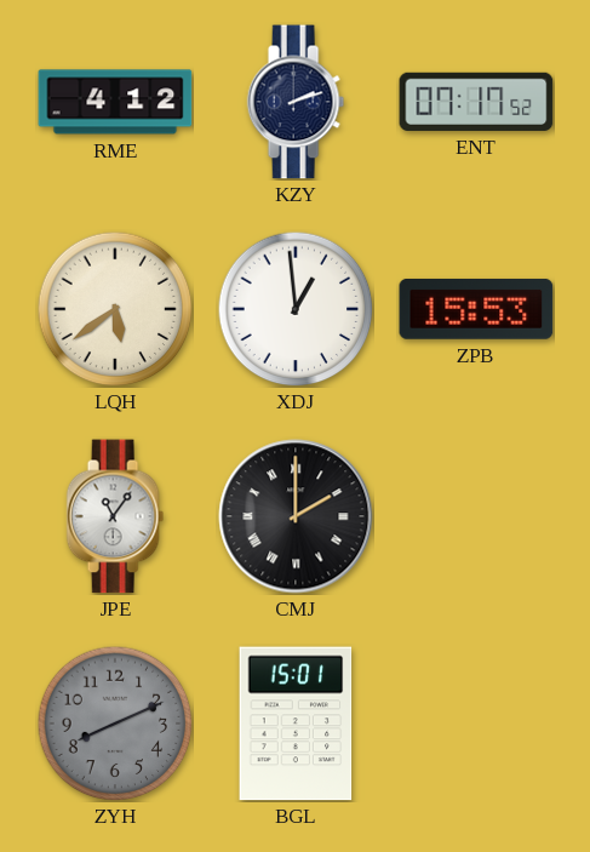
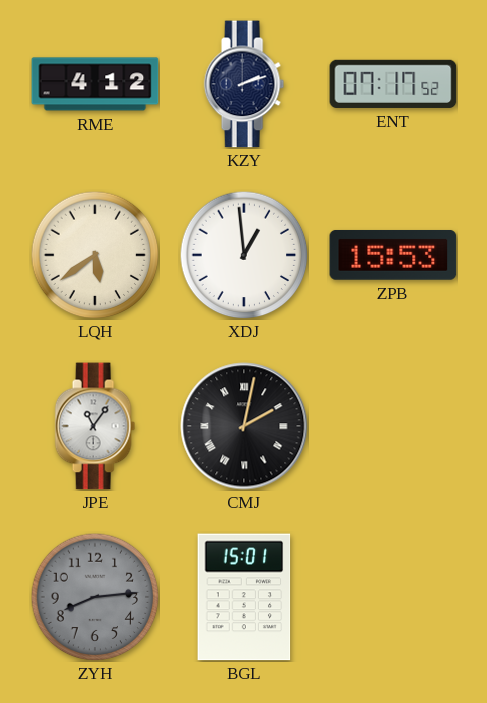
CMJ: 2:00 -> 2:02 (244, 426)
ZYH: 8:11 -> 8:14 (95, 597)
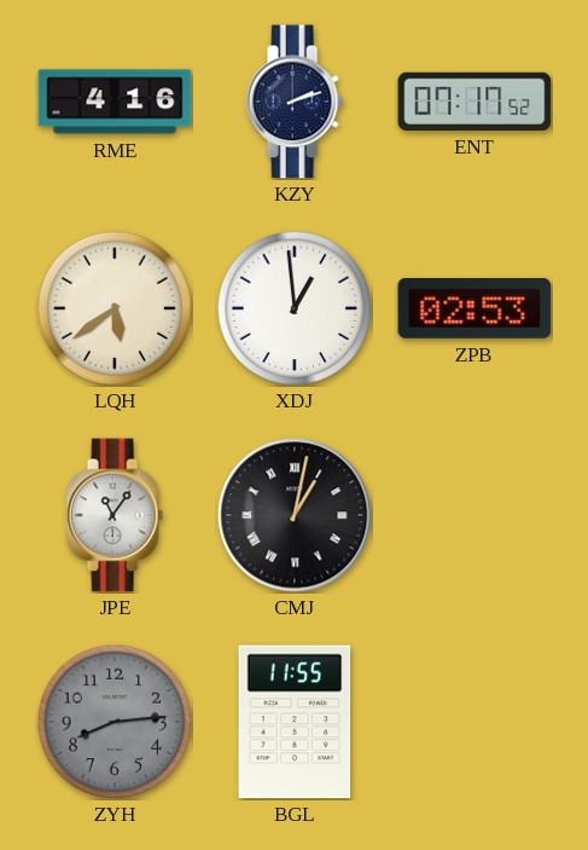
RME: 4:12 -> 4:16 (115, 102)
ZPB: 15:53 -> 02:53 (475, 308)
CMJ: 2:02 -> 1:02 (295, 515)
BGL: 15:01 -> 11:55 (295, 722)
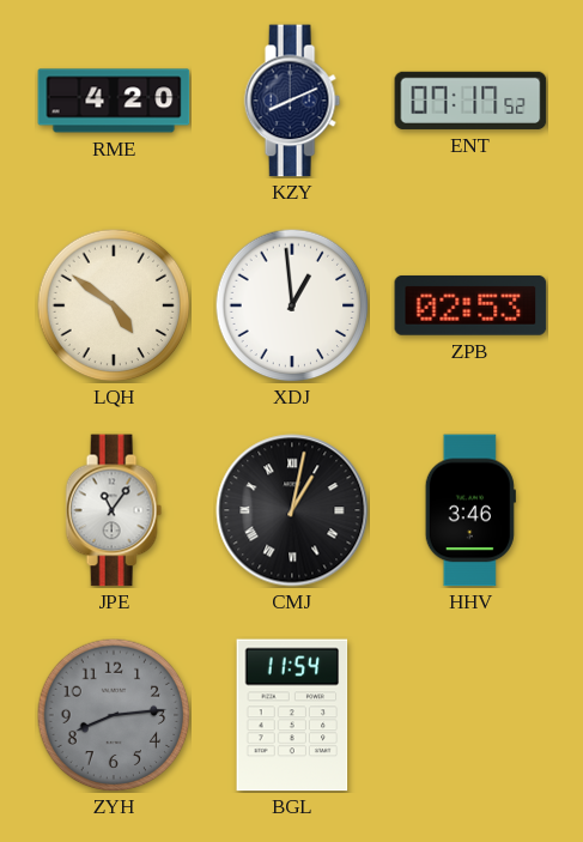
RME: 4:16 -> 4:20 (114, 101)
KZY: 2:12 -> 8:11 (292, 101)
LQH: 5:39 -> 4:51 (114, 305)
HHV: none -> 3:46 (470, 510)
BGL: 11:55 -> 11:54 (292, 715)
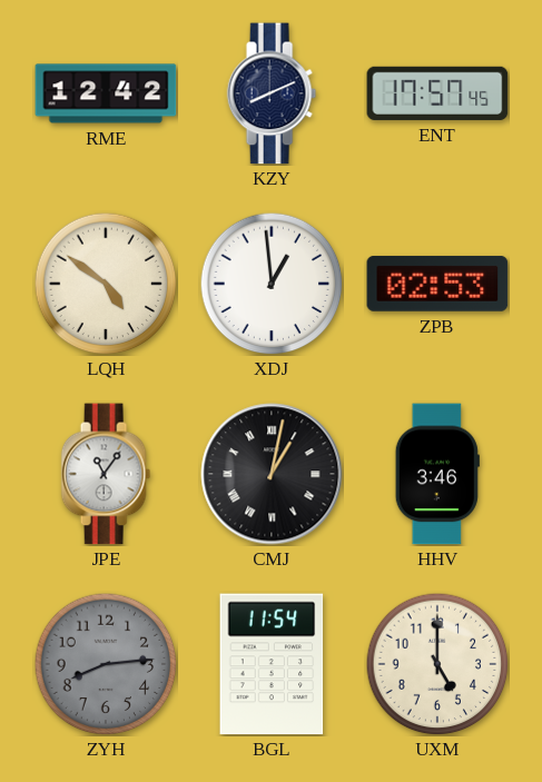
RME: 4:20 -> 12:42 (106, 93)
ENT: 07:17 -> 17:57 (437, 93)
UXM: none -> 5:00 (437, 664)
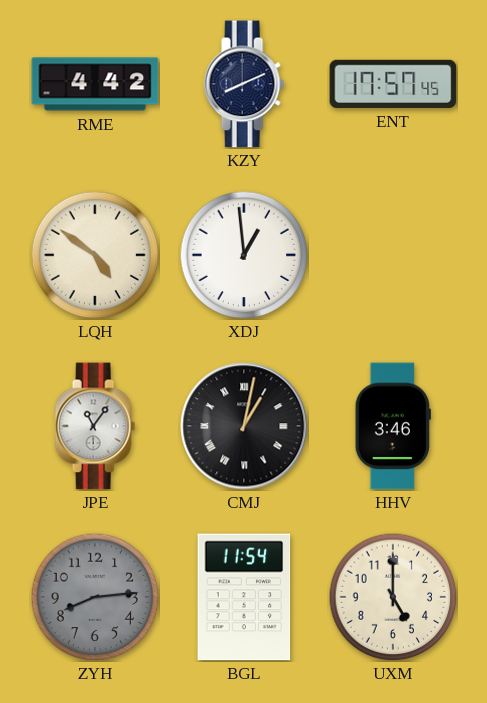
RME: 12:42 -> 4:42 (95, 84)
ZPB: 02:53 -> none (437, 284)
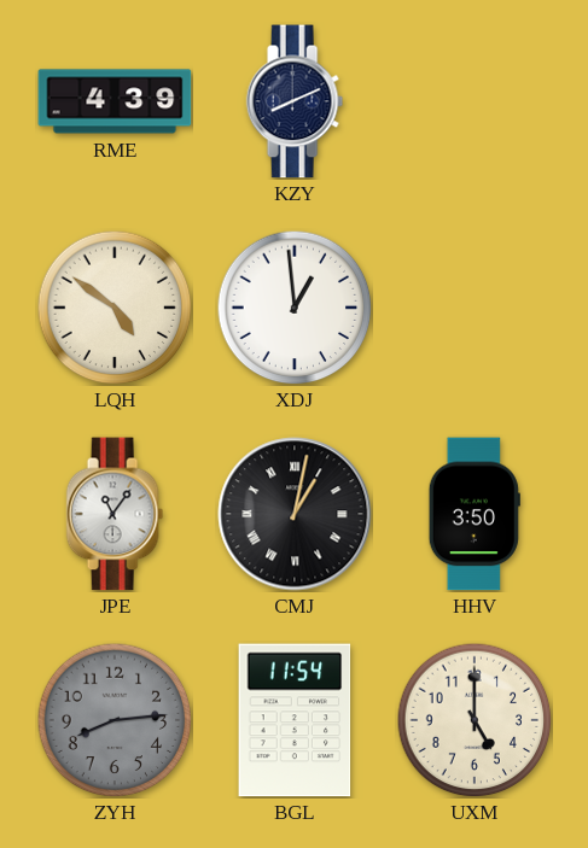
RME: 4:42 -> 4:39 (115, 101)
ENT: 17:57 -> none (393, 84)
HHV: 3:46 -> 3:50 (475, 514)
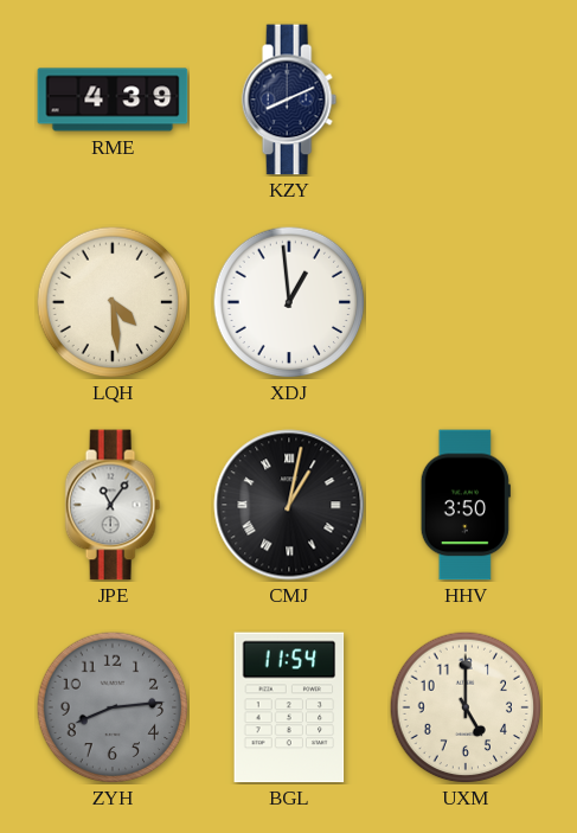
LQH: 4:51 -> 4:29 (113, 302)
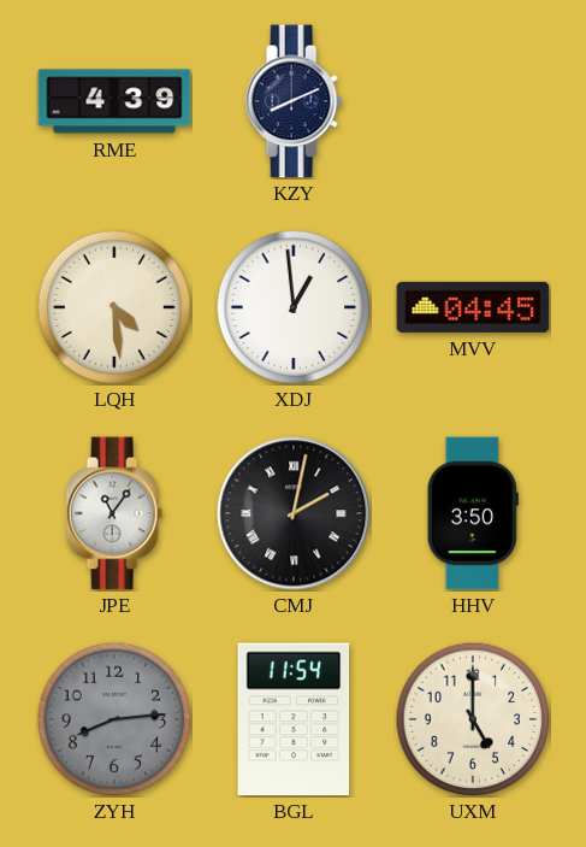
MVV: none -> 04:45 (473, 307)
CMJ: 1:02 -> 2:02 (294, 513)
